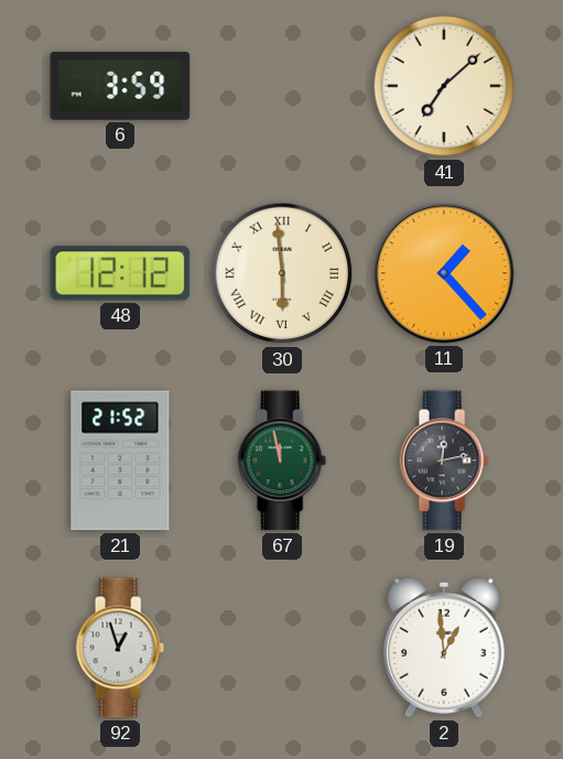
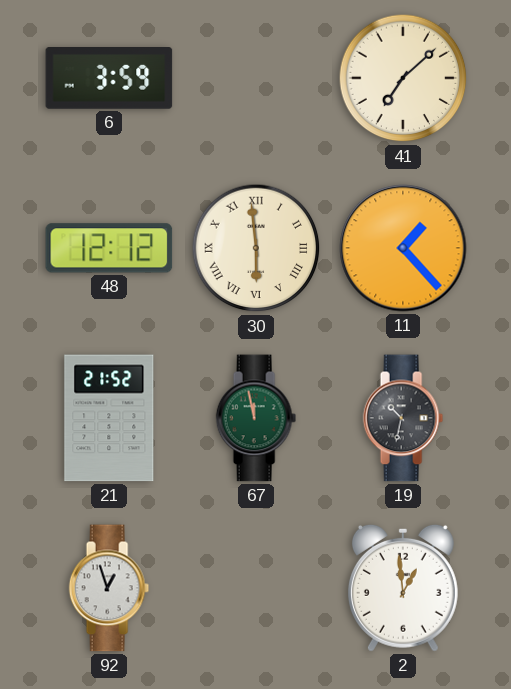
19: 12:13 -> 10:32 (403, 418)
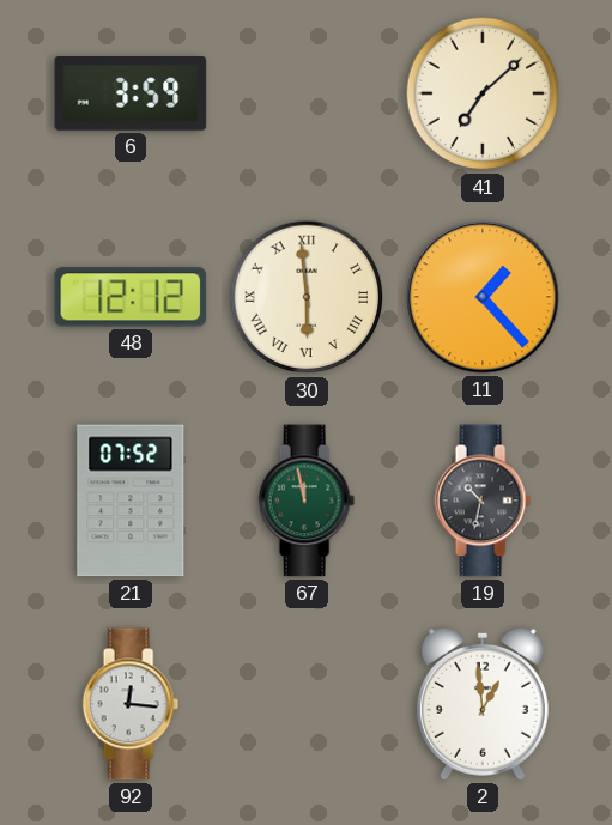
21: 21:52 -> 07:52 (131, 501)
92: 12:57 -> 12:16 (131, 704)
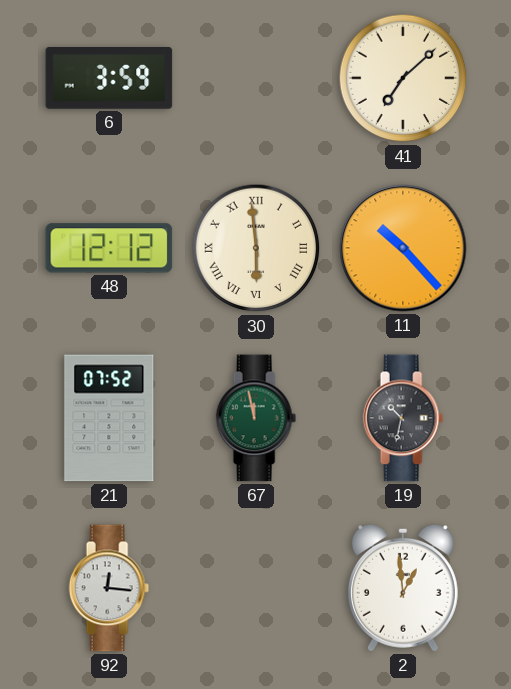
11: 1:23 -> 10:23 (403, 248)
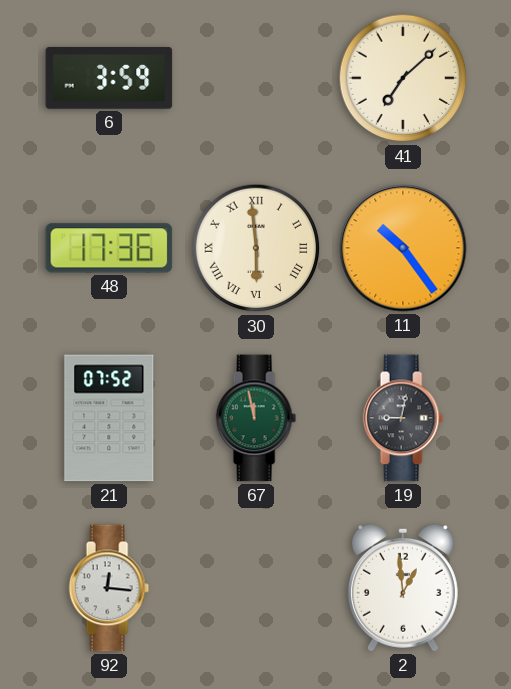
48: 12:12 -> 17:36 (109, 248)
11: 10:23 -> 10:24 (403, 248)
19: 10:32 -> 9:02 (403, 418)
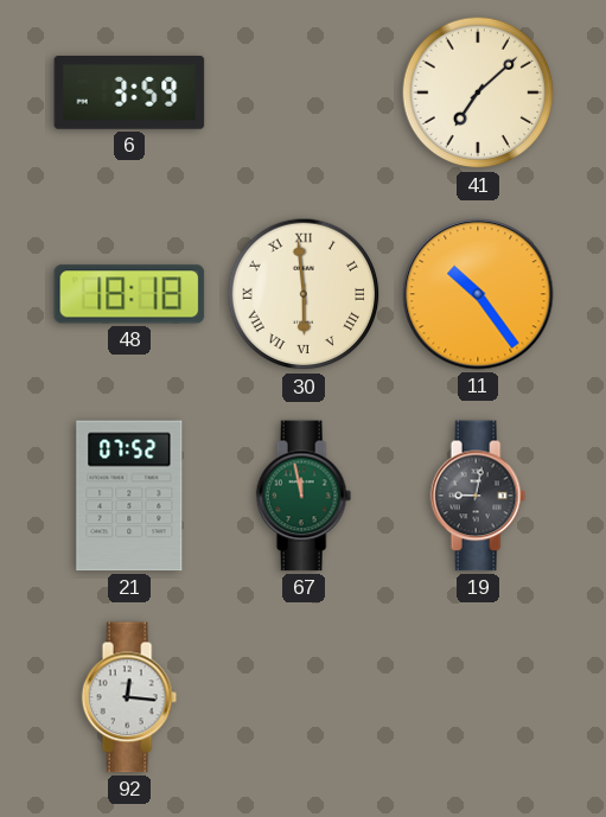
48: 17:36 -> 18:18 (129, 294)
2: 12:59 -> none (403, 588)
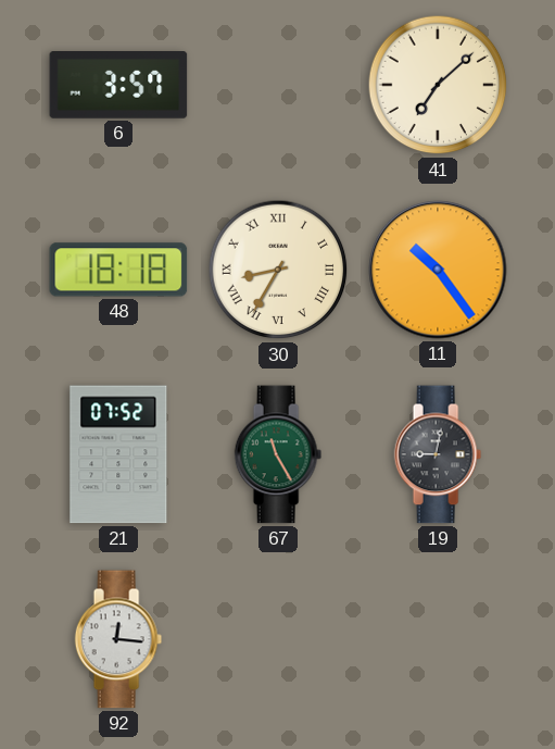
6: 3:59 -> 3:57 (118, 86)
30: 5:59 -> 8:35 (278, 270)
67: 11:58 -> 11:25 (278, 454)
